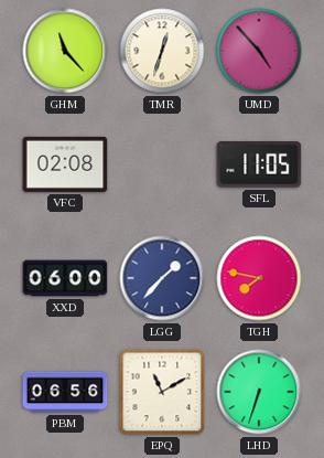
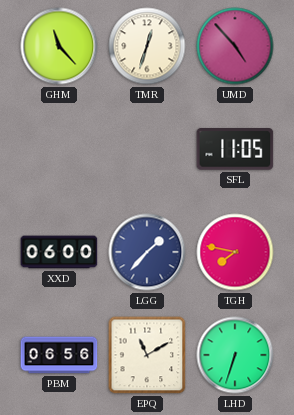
VFC: 02:08 -> none (65, 164)
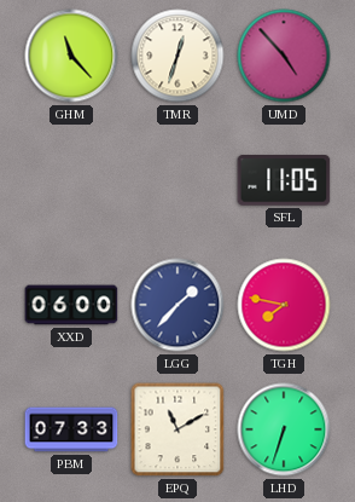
PBM: 06:56 -> 07:33 (71, 429)
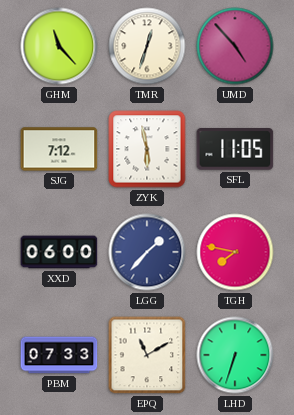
SJG: none -> 7:12 (59, 149)
ZYK: none -> 5:58 (147, 149)
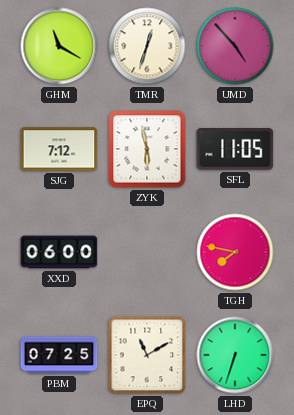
GHM: 11:23 -> 11:20 (59, 46)
LGG: 1:37 -> none (147, 252)
PBM: 07:33 -> 07:25 (59, 355)
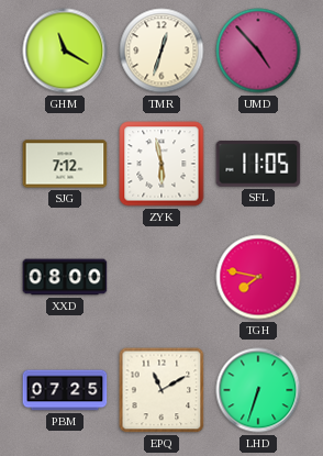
XXD: 06:00 -> 08:00 (65, 277)
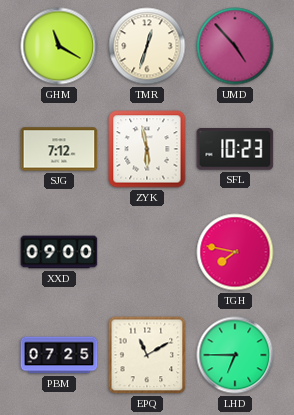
SFL: 11:05 -> 10:23 (235, 149)
XXD: 08:00 -> 09:00 (59, 252)
LHD: 6:33 -> 6:45 (235, 355)
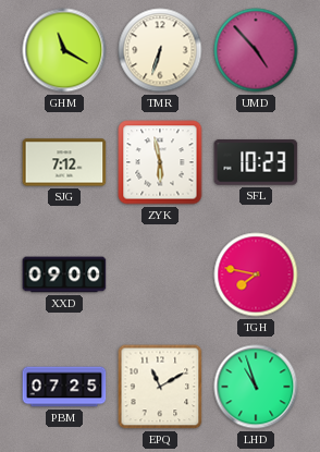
TMR: 12:33 -> 6:33 (160, 50)
LHD: 6:45 -> 10:57 (256, 387)
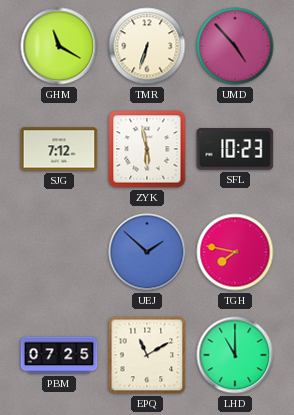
XXD: 09:00 -> none (64, 274)
UEJ: none -> 1:52 (147, 252)
LHD: 10:57 -> 11:00 (235, 355)
